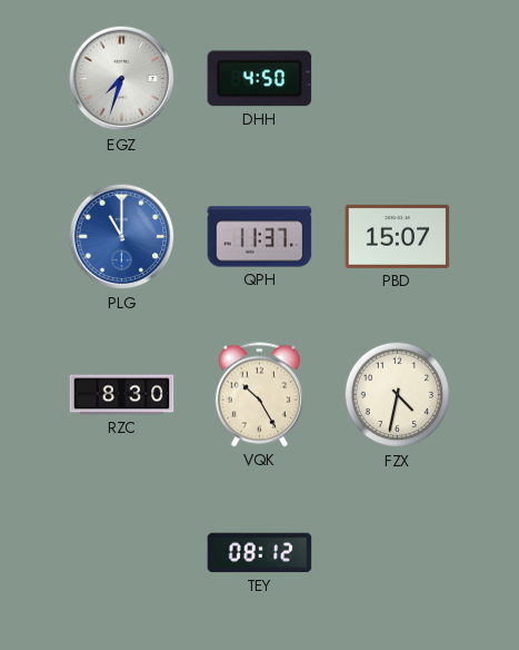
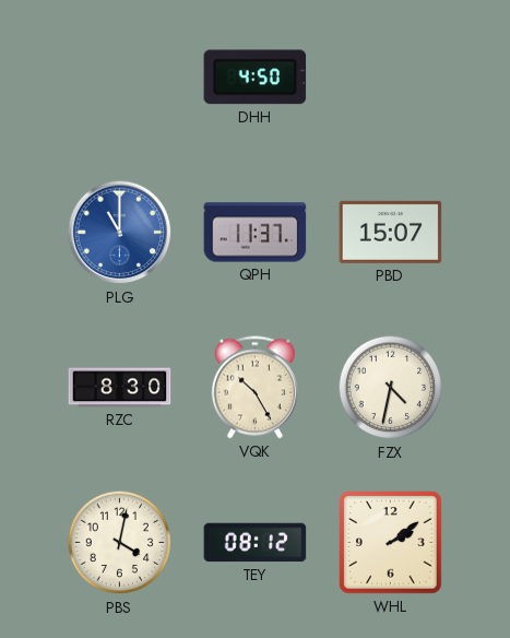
EGZ: 7:33 -> none (122, 79)
PBS: none -> 4:02 (120, 543)
WHL: none -> 2:09 (391, 543)
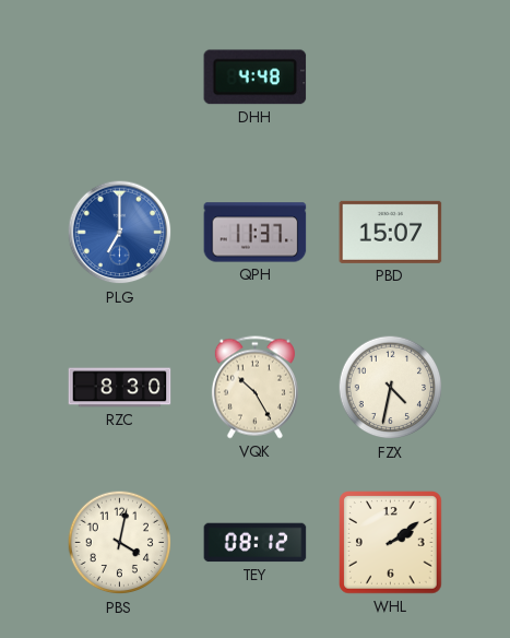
DHH: 4:50 -> 4:48 (256, 78)
PLG: 11:00 -> 7:00 (120, 233)
